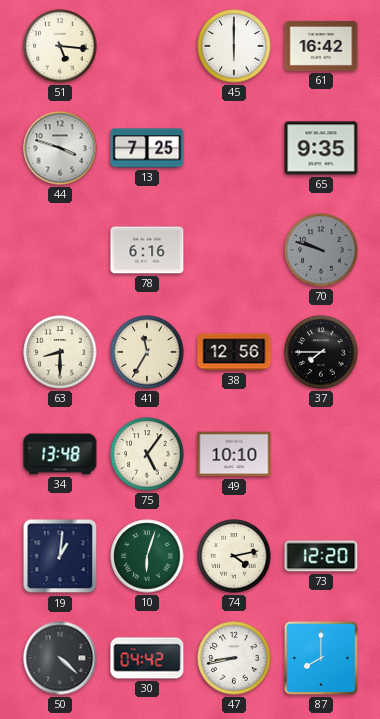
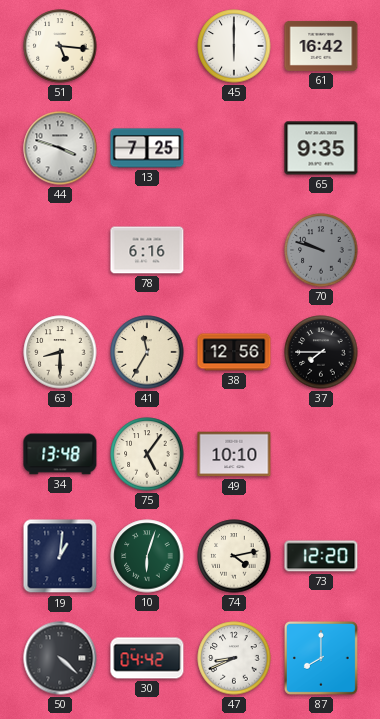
47: 8:43 -> 8:41 (234, 658)
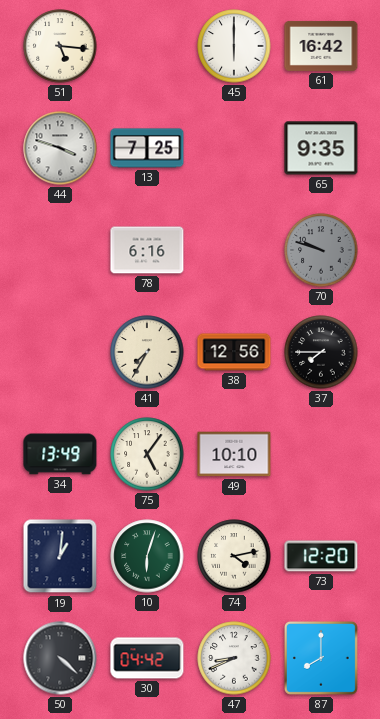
63: 8:30 -> none (60, 352)
41: 11:35 -> 7:35 (147, 352)
34: 13:48 -> 13:49 (60, 454)
